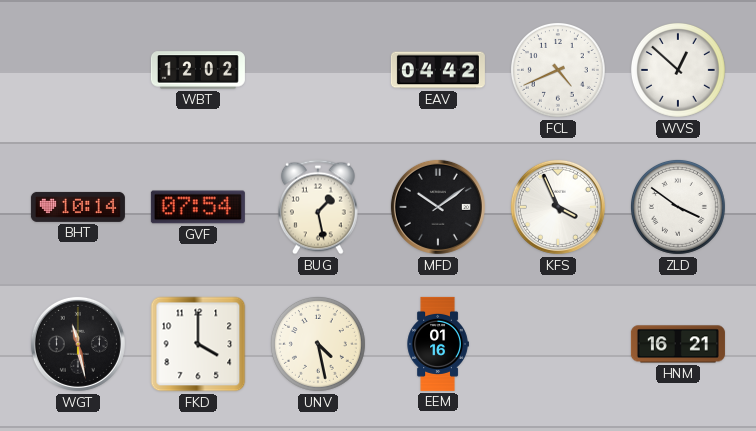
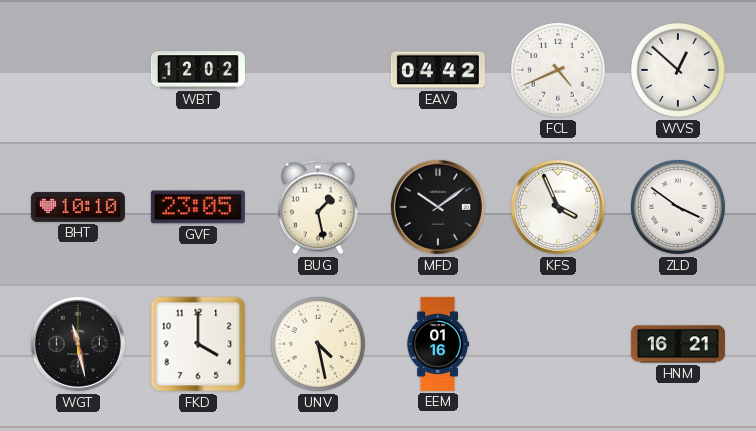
BHT: 10:14 -> 10:10 (78, 207)
GVF: 07:54 -> 23:05 (198, 207)
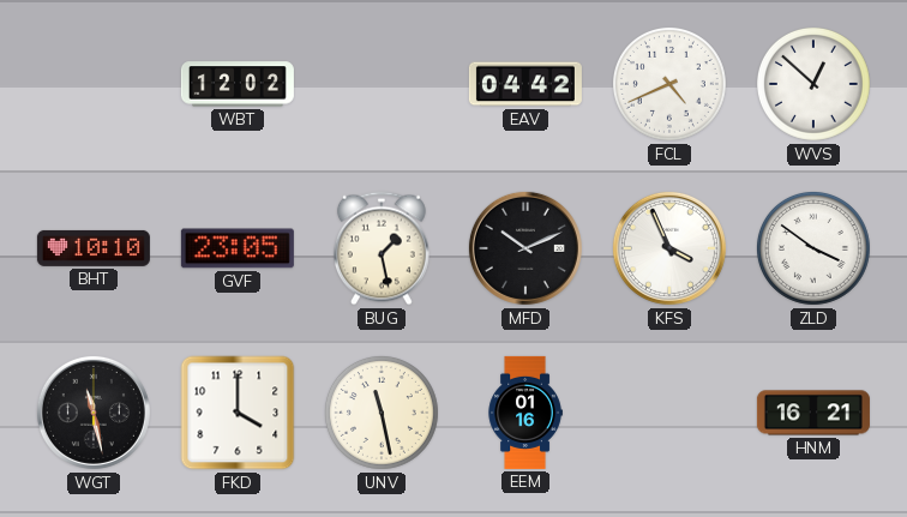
MFD: 10:09 -> 10:11 (525, 248)
UNV: 4:28 -> 11:28 (382, 413)
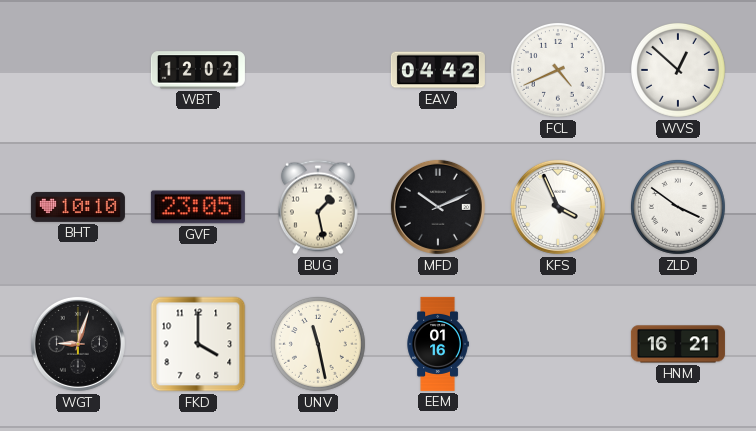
WGT: 11:28 -> 9:03 (78, 344)
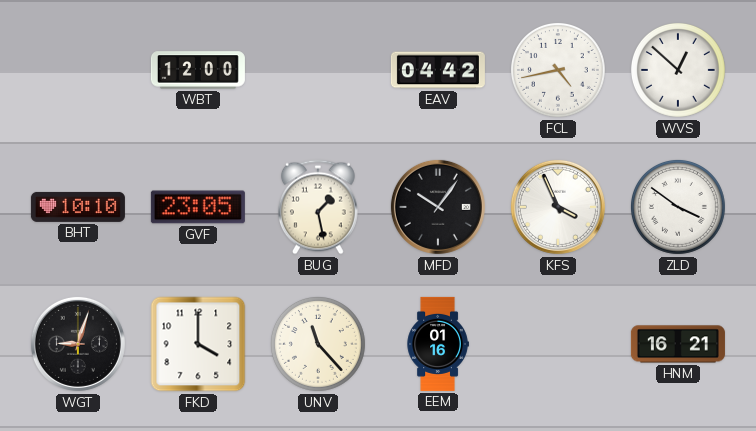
WBT: 12:02 -> 12:00 (198, 70)
FCL: 4:41 -> 4:43 (558, 70)
MFD: 10:11 -> 10:06 (438, 207)
UNV: 11:28 -> 11:23 (318, 344)
